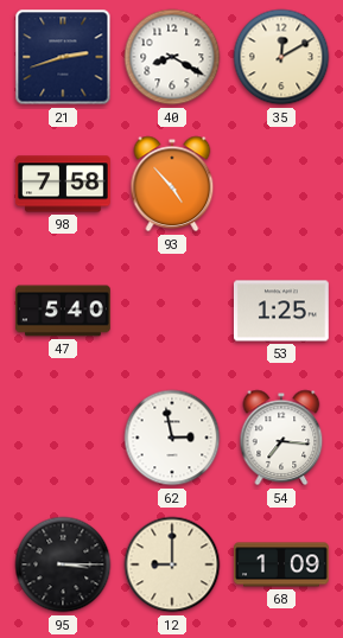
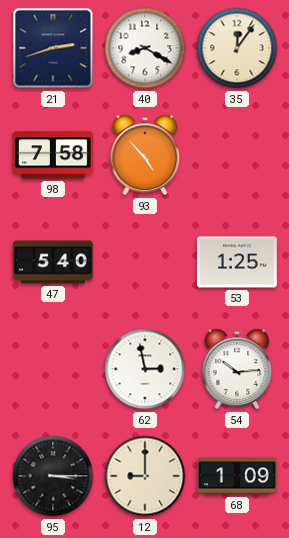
35: 12:10 -> 12:06 (237, 48)
54: 7:16 -> 10:14 (237, 369)
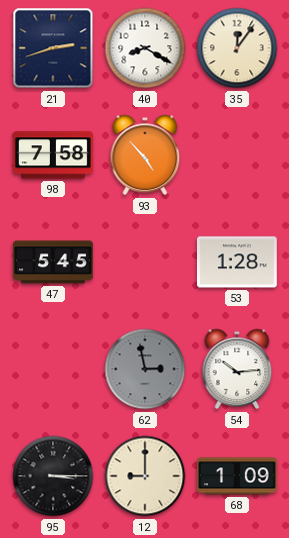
47: 5:40 -> 5:45 (54, 262)
53: 1:25 -> 1:28 (237, 262)
62 dial: white -> grey (145, 369)
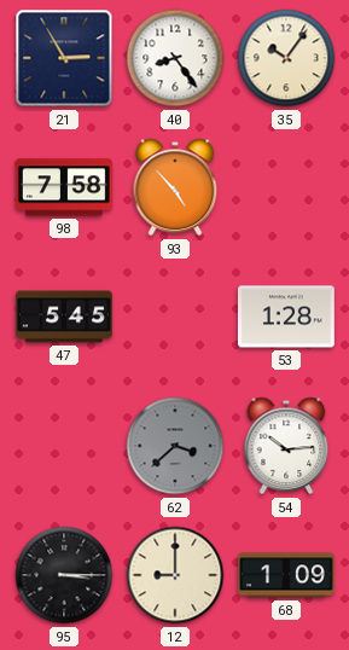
21: 2:42 -> 2:55 (64, 58)
40: 8:20 -> 8:24 (175, 58)
35: 12:06 -> 10:06 (286, 58)
62: 2:58 -> 3:38 (175, 446)
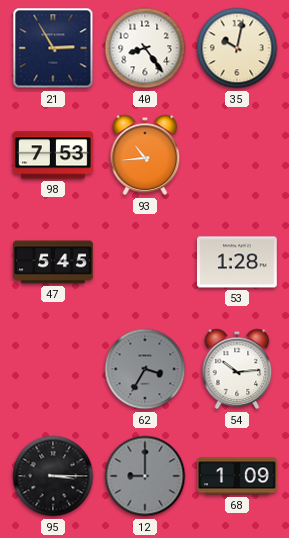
35: 10:06 -> 10:02 (237, 48)
98: 7:58 -> 7:53 (53, 155)
93: 4:53 -> 10:44 (145, 155)
62: 3:38 -> 3:35 (145, 369)
12 dial: cream -> grey (145, 476)
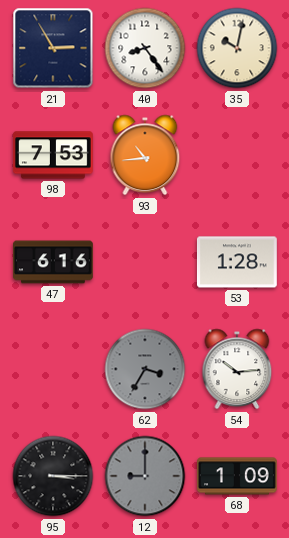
47: 5:45 -> 6:16 (54, 262)
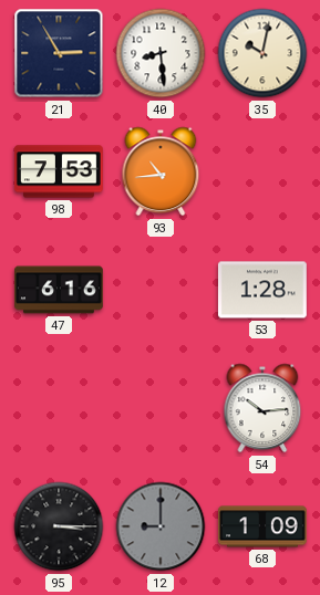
40: 8:24 -> 8:29 (161, 53)
62: 3:35 -> none (145, 369)
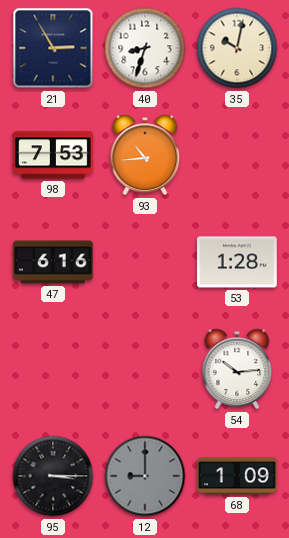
40: 8:29 -> 8:33 (145, 48)
